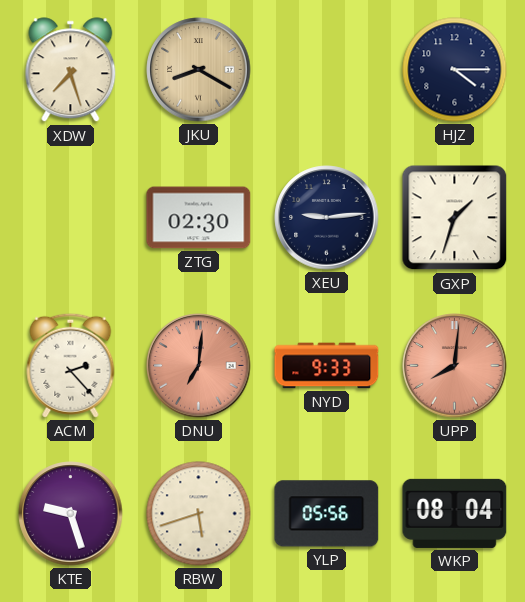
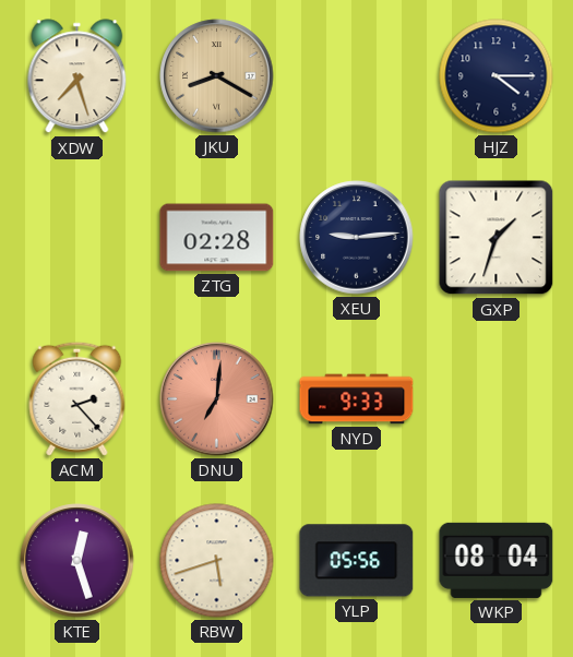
ZTG: 02:30 -> 02:28 (217, 238)
UPP: 8:01 -> none (455, 366)
KTE: 9:27 -> 12:27 (77, 561)
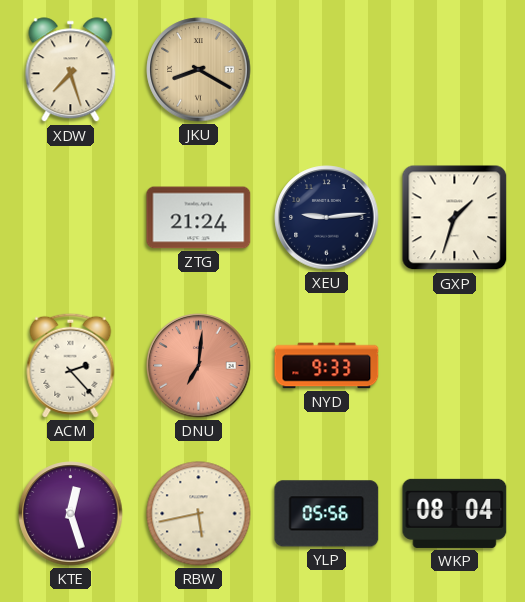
HJZ: 4:15 -> none (497, 76)
ZTG: 02:28 -> 21:24 (199, 218)
RBW: 5:42 -> 5:43 (199, 514)
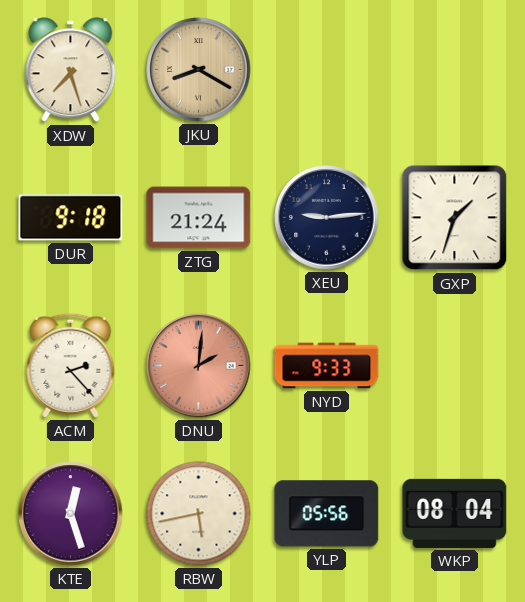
DUR: none -> 9:18 (71, 218)
DNU: 7:01 -> 2:01 (199, 366)
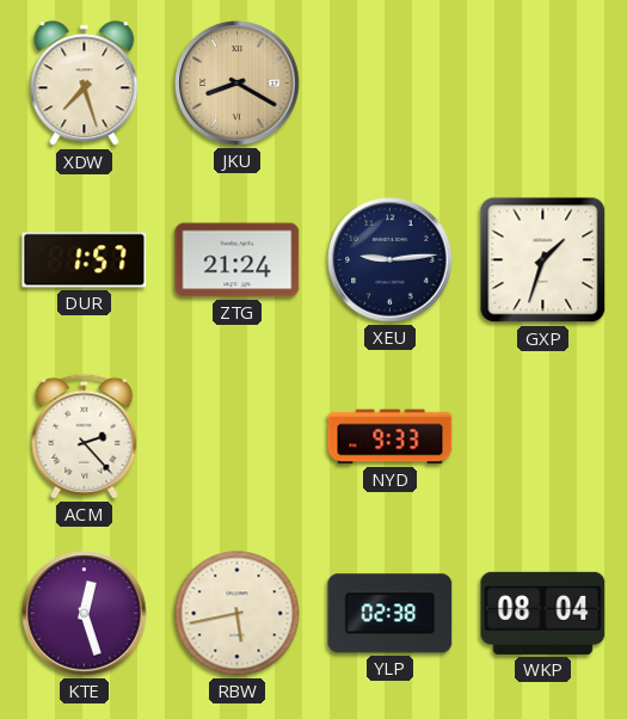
DUR: 9:18 -> 1:57 (85, 260)
DNU: 2:01 -> none (199, 366)
YLP: 05:56 -> 02:38 (391, 614)
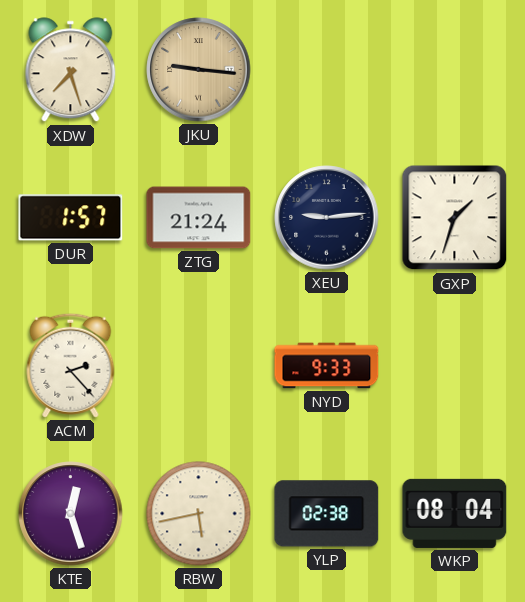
JKU: 8:20 -> 9:16 (199, 70)
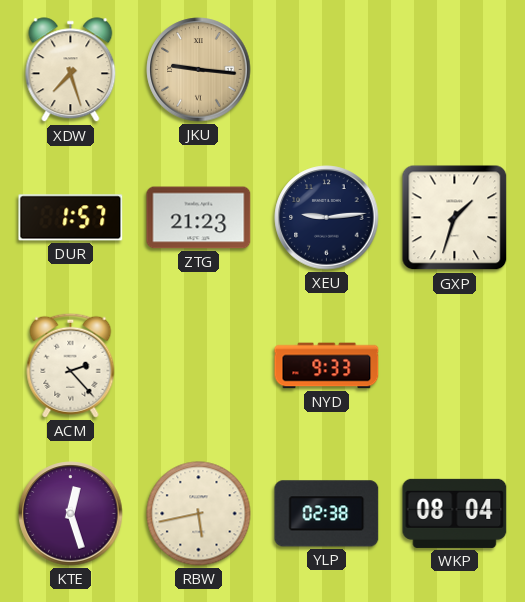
ZTG: 21:24 -> 21:23 (199, 218)
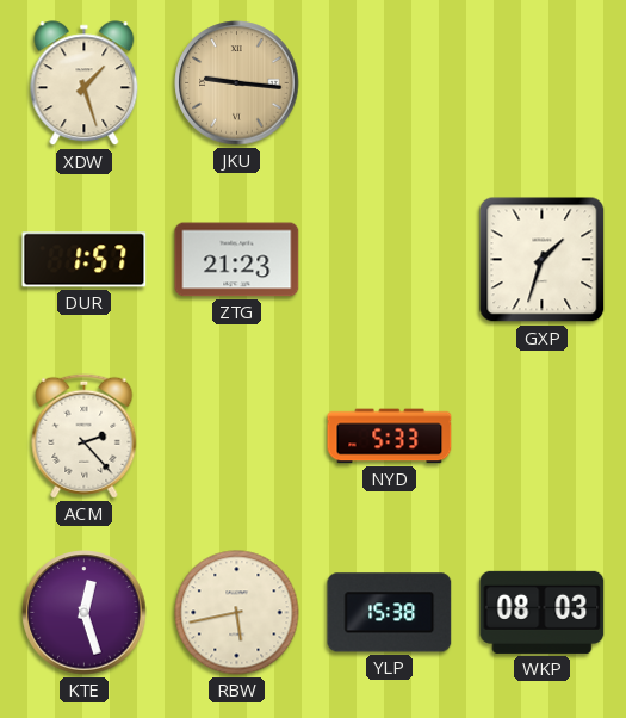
XDW: 7:27 -> 1:27 (85, 83)
XEU: 9:14 -> none (327, 218)
NYD: 9:33 -> 5:33 (390, 437)
YLP: 02:38 -> 15:38 (390, 613)
WKP: 08:04 -> 08:03 (543, 612)
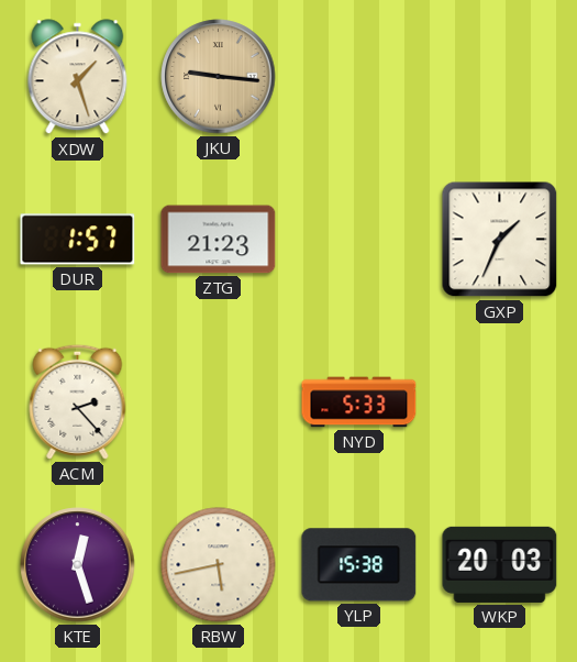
GXP: 1:33 -> 1:34 (500, 240)
WKP: 08:03 -> 20:03 (500, 564)
